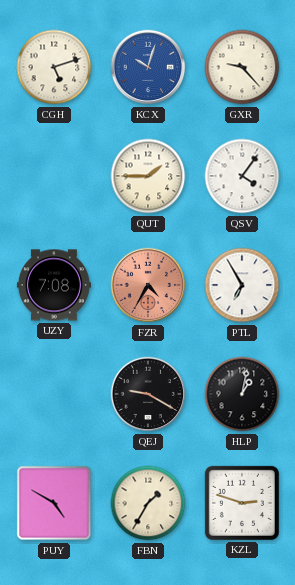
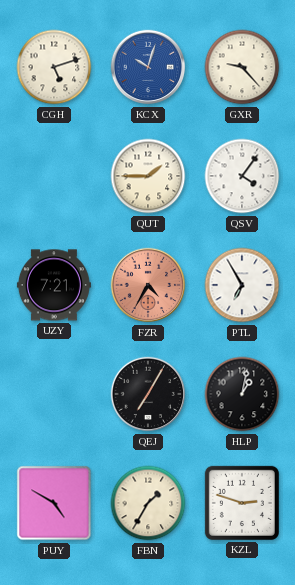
UZY: 7:08 -> 7:21 (54, 285)
QEJ: 9:20 -> 7:05 (148, 394)
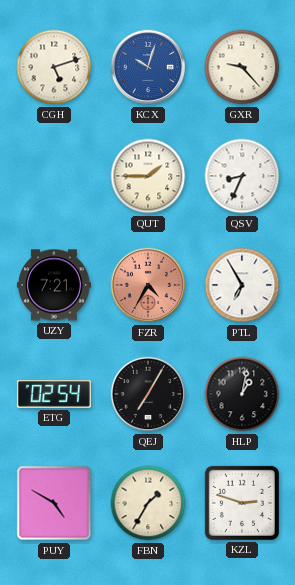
QSV: 4:06 -> 8:34 (242, 176)
ETG: none -> 02:54 (54, 395)
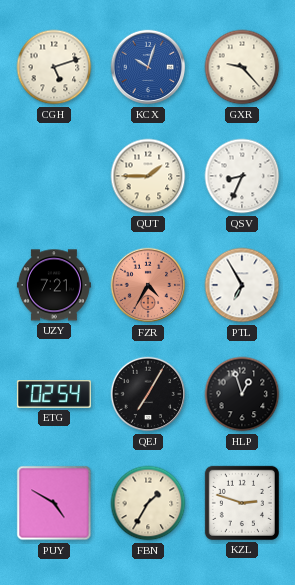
HLP: 1:02 -> 12:57 (242, 394)
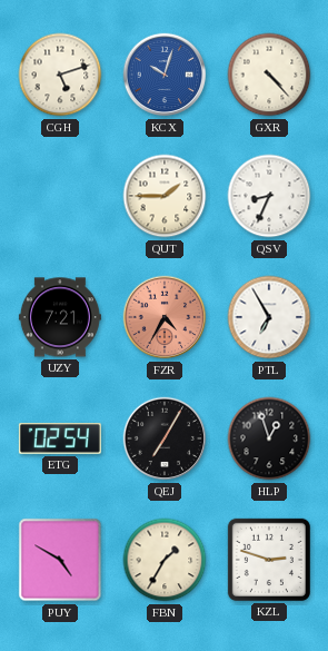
GXR: 9:23 -> 4:23 (269, 75)
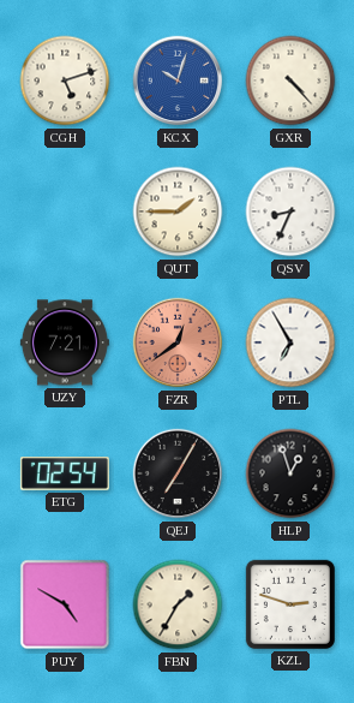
FZR: 4:35 -> 12:39 (178, 342)
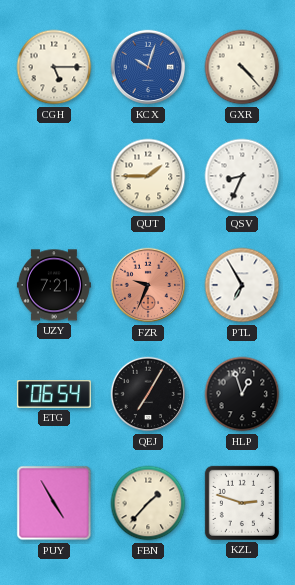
CGH: 5:12 -> 5:15 (54, 67)
FZR: 12:39 -> 9:34 (148, 285)
ETG: 02:54 -> 06:54 (54, 395)
PUY: 4:50 -> 4:55 (54, 503)
FBN: 1:35 -> 1:37 (148, 503)
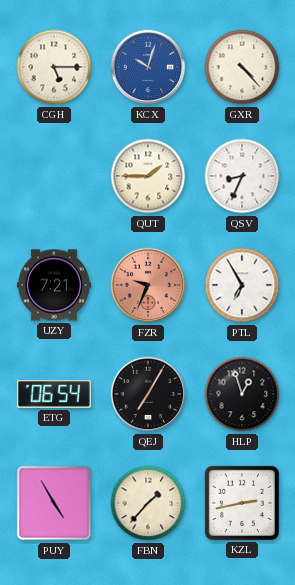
KZL: 2:48 -> 2:43 (242, 503)
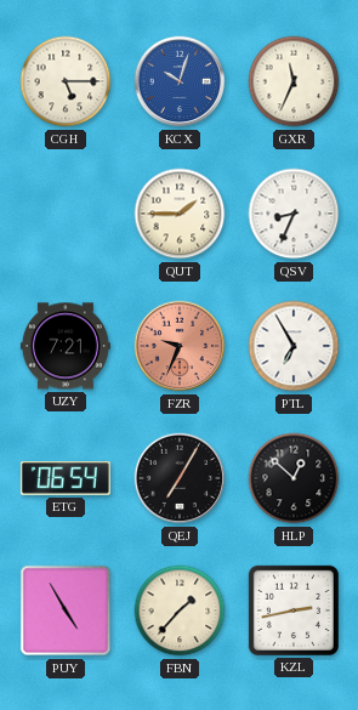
GXR: 4:23 -> 11:34 (294, 81)
HLP: 12:57 -> 12:52 (294, 478)
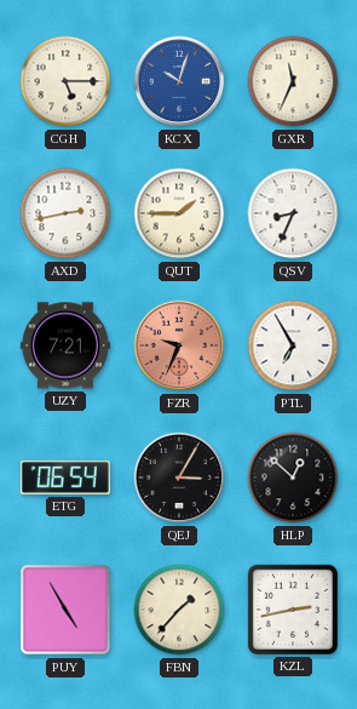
AXD: none -> 2:43 (65, 213)
QEJ: 7:05 -> 3:05 (179, 478)
